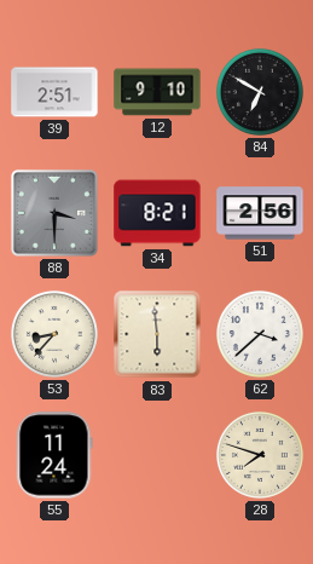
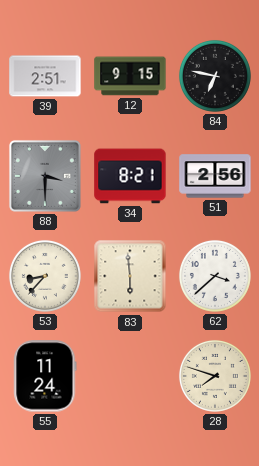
12: 9:10 -> 9:15 (130, 76)
84: 6:50 -> 6:47 (215, 76)
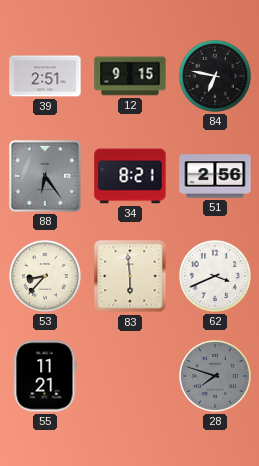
88: 3:30 -> 6:24 (45, 176)
62: 3:38 -> 3:41 (215, 276)
55: 11:24 -> 11:21 (45, 376)
28 dial: cream -> grey (215, 376)
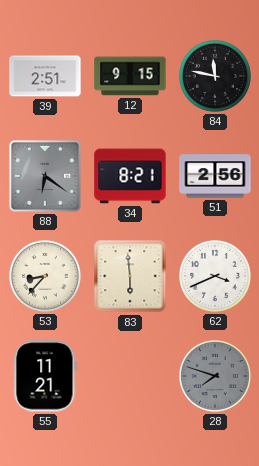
84: 6:47 -> 11:47 (215, 76)
88: 6:24 -> 6:21 (45, 176)
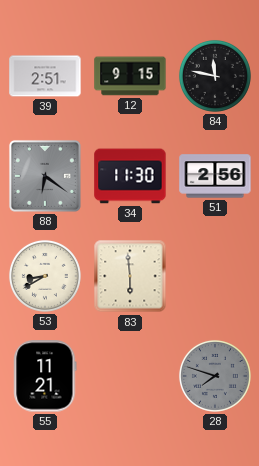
34: 8:21 -> 11:30 (130, 176)
53: 8:37 -> 8:40 (45, 276)
62: 3:41 -> none (215, 276)
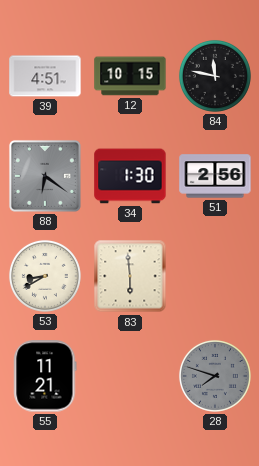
39: 2:51 -> 4:51 (45, 76)
12: 9:15 -> 10:15 (130, 76)
34: 11:30 -> 1:30 (130, 176)
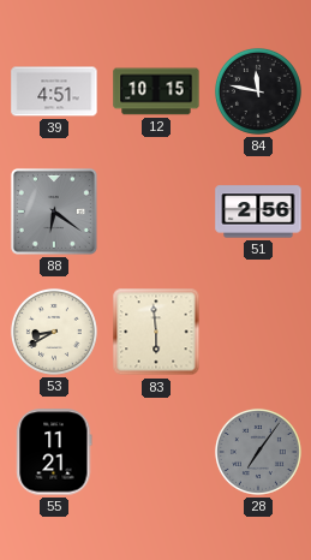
34: 1:30 -> none (130, 176)
28: 7:48 -> 7:06 (258, 452)
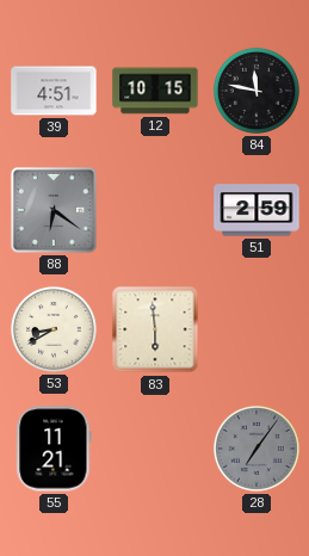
51: 2:56 -> 2:59 (257, 210)
